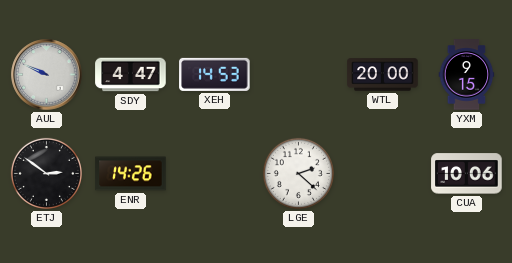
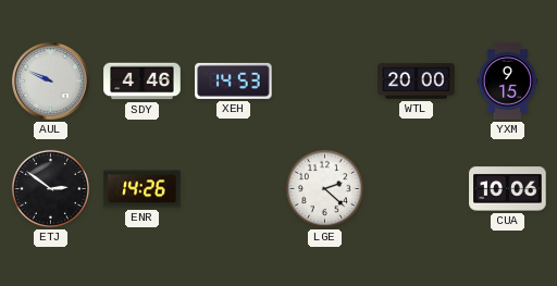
SDY: 4:47 -> 4:46 (143, 82)
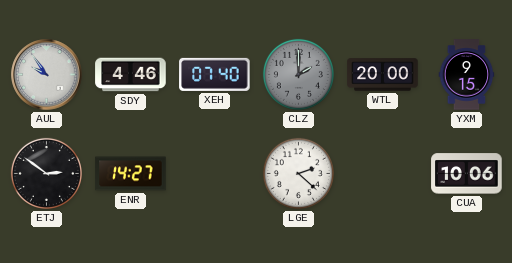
AUL: 9:49 -> 9:54 (47, 75)
XEH: 14:53 -> 07:40 (215, 74)
CLZ: none -> 2:00 (298, 74)
ENR: 14:26 -> 14:27 (131, 174)
